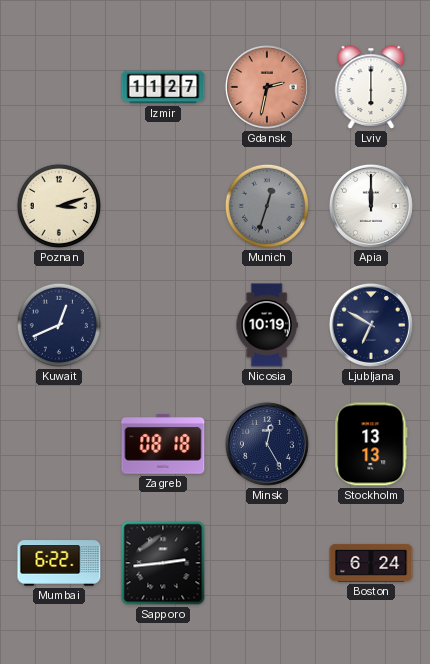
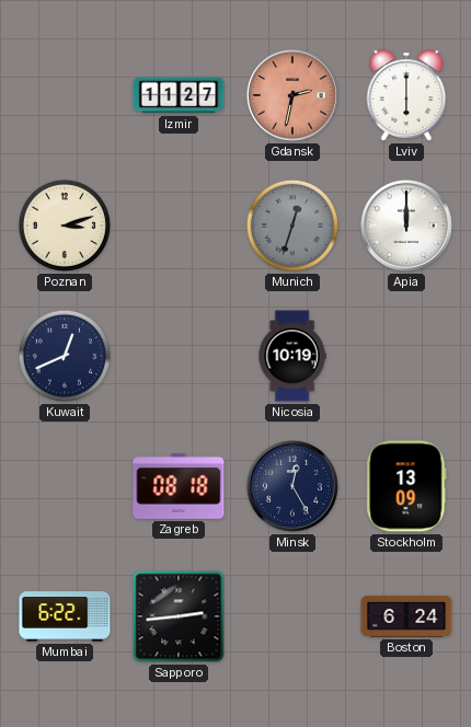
Ljubljana: 6:50 -> none (371, 325)
Stockholm: 13:13 -> 13:09 (406, 486)
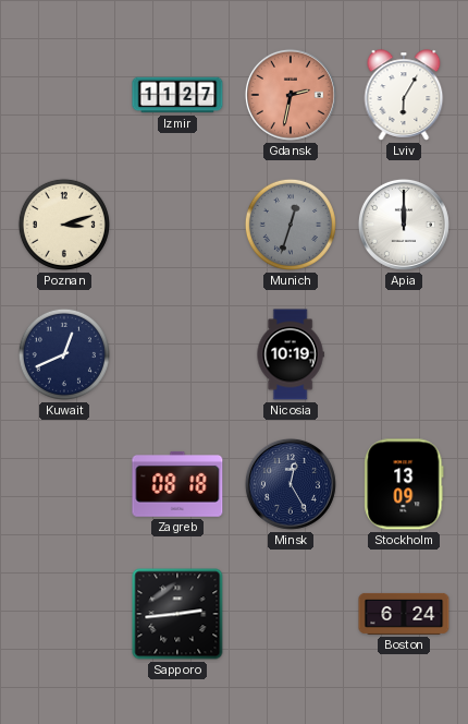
Lviv: 6:00 -> 6:05 (404, 95)
Mumbai: 6:22 -> none (65, 616)
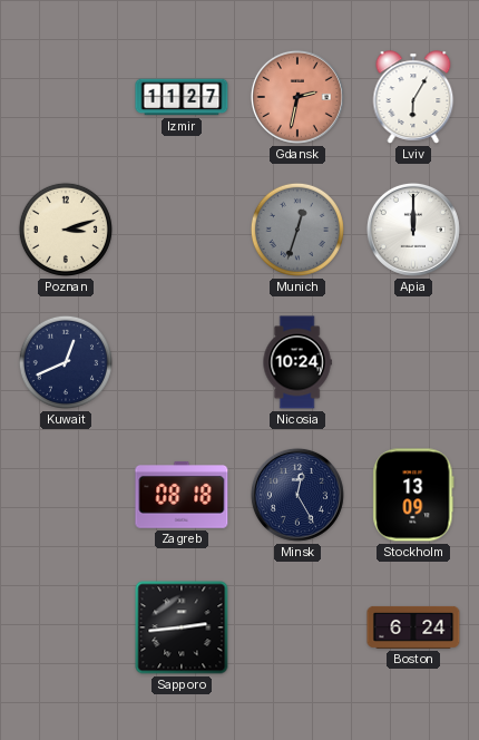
Nicosia: 10:19 -> 10:24 (297, 362)
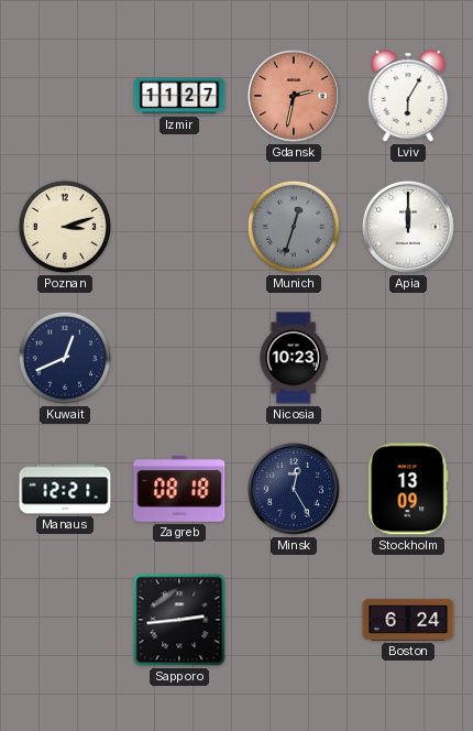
Nicosia: 10:24 -> 10:23 (294, 358)
Manaus: none -> 12:21 (65, 489)
